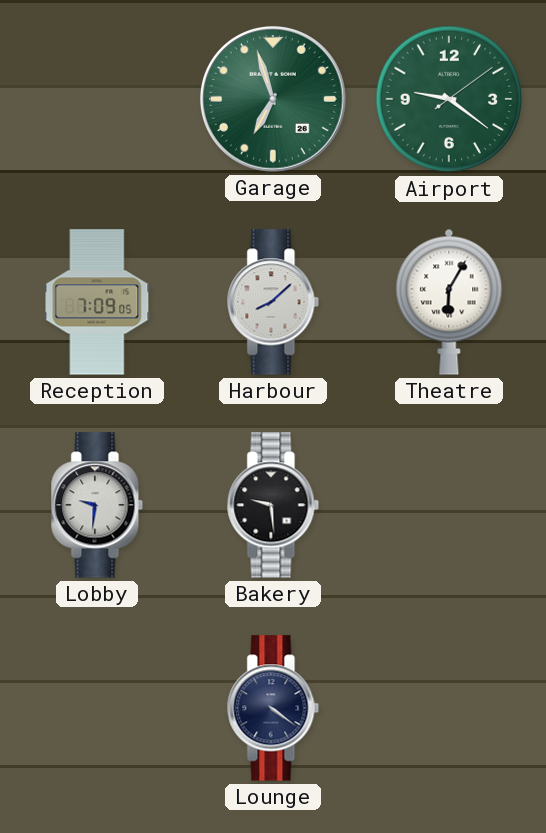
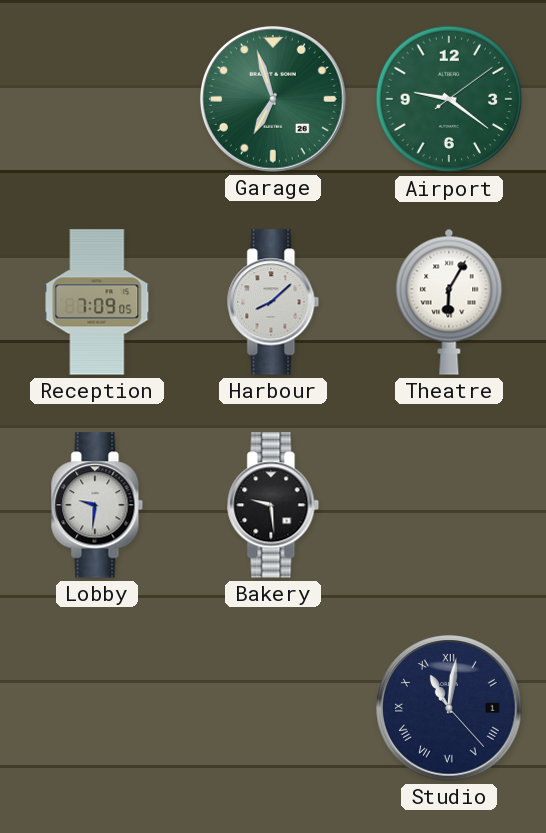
Lounge: 4:21 -> none (273, 708)
Studio: none -> 11:01 (449, 708)
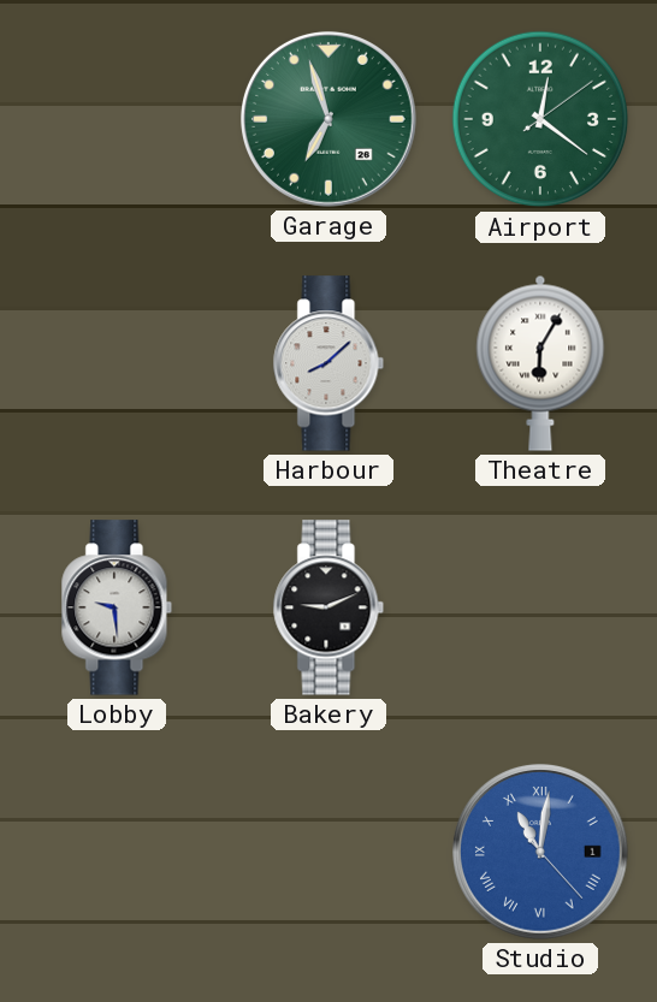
Airport: 9:21 -> 12:21 (540, 119)
Reception: 7:09 -> none (97, 302)
Lobby: 9:31 -> 9:29 (117, 607)
Bakery: 9:29 -> 9:11 (328, 607)
Studio dial: navy -> blue (540, 852)
